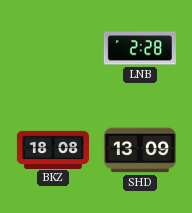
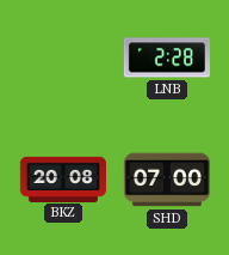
BKZ: 18:08 -> 20:08 (63, 178)
SHD: 13:09 -> 07:00 (167, 180)
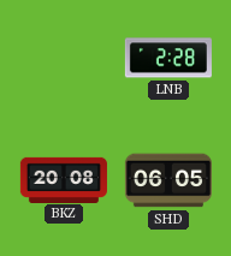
SHD: 07:00 -> 06:05 (168, 180)
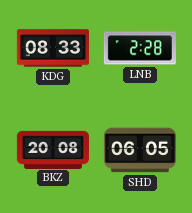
KDG: none -> 08:33 (53, 48)
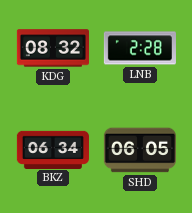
KDG: 08:33 -> 08:32 (53, 48)
BKZ: 20:08 -> 06:34 (53, 149)
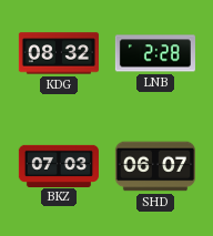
BKZ: 06:34 -> 07:03 (59, 165)
SHD: 06:05 -> 06:07 (155, 166)
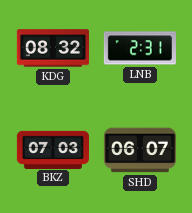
LNB: 2:28 -> 2:31 (140, 48)
